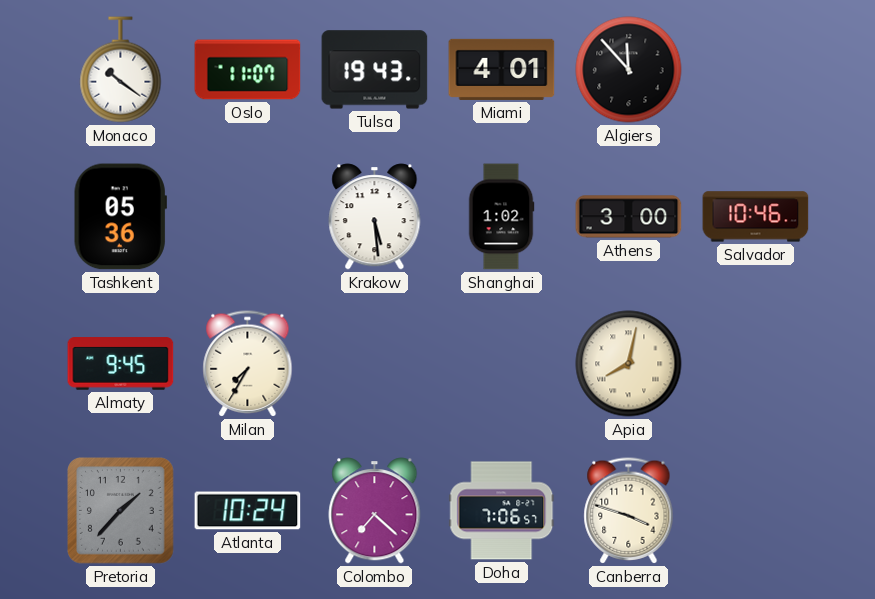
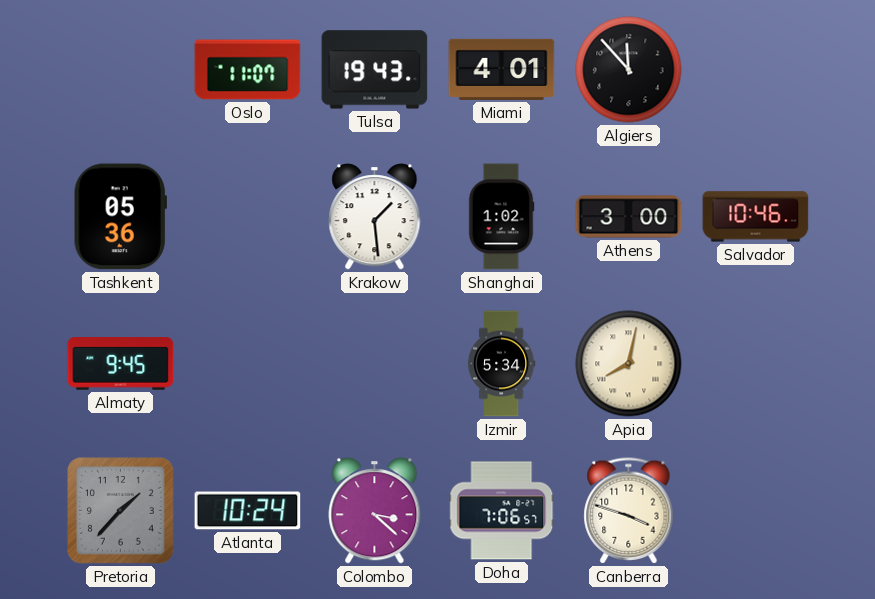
Monaco: 10:21 -> none (121, 70)
Krakow: 5:29 -> 1:29 (375, 217)
Milan: 7:35 -> none (248, 364)
Izmir: none -> 5:34 (501, 364)
Colombo: 7:22 -> 3:22 (375, 511)
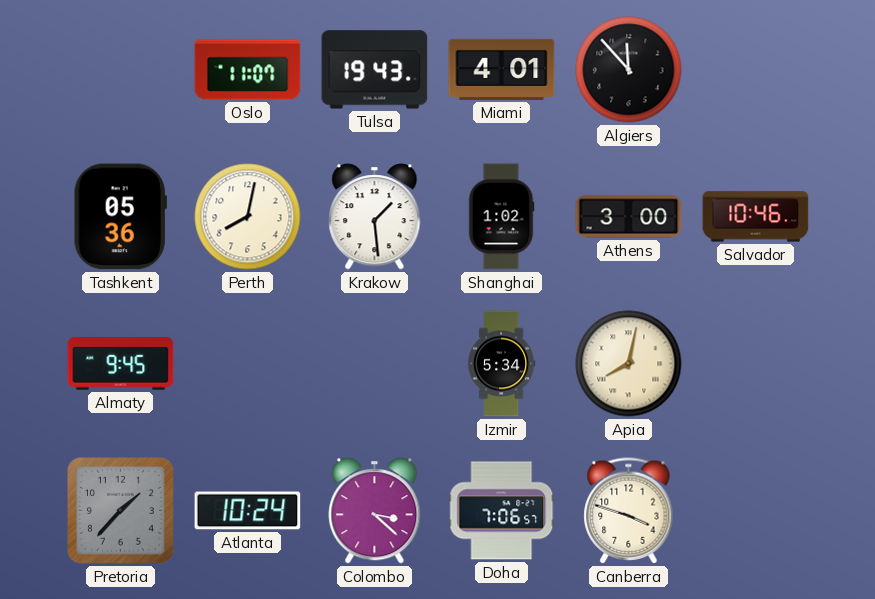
Perth: none -> 8:02 (248, 217)
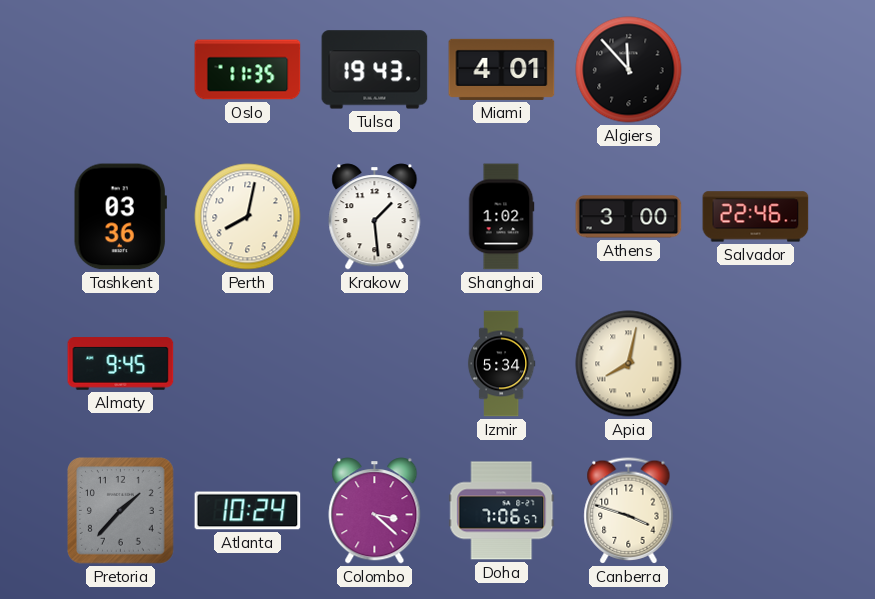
Oslo: 11:07 -> 11:35 (248, 70)
Tashkent: 05:36 -> 03:36 (120, 217)
Salvador: 10:46 -> 22:46 (756, 217)
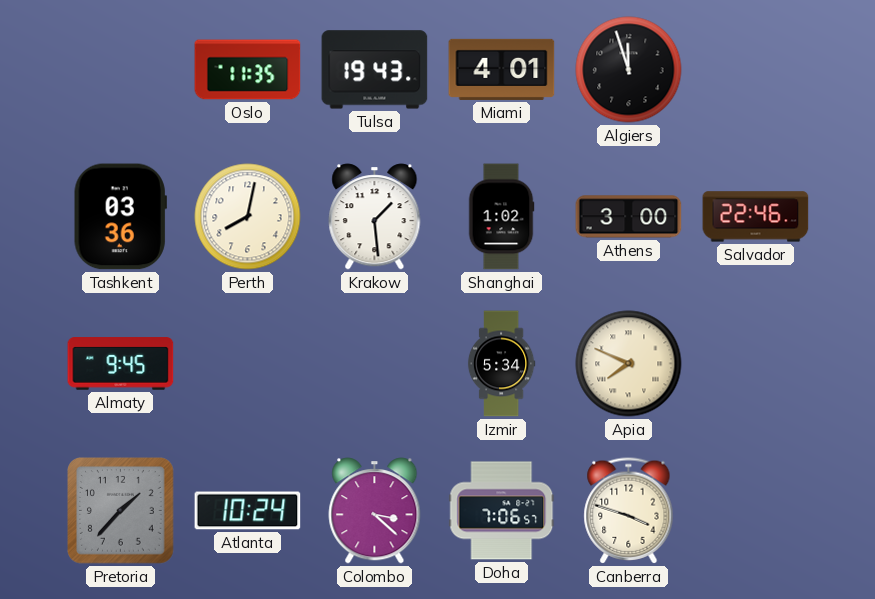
Algiers: 11:53 -> 11:57 (629, 70)
Apia: 8:02 -> 7:49 (629, 364)
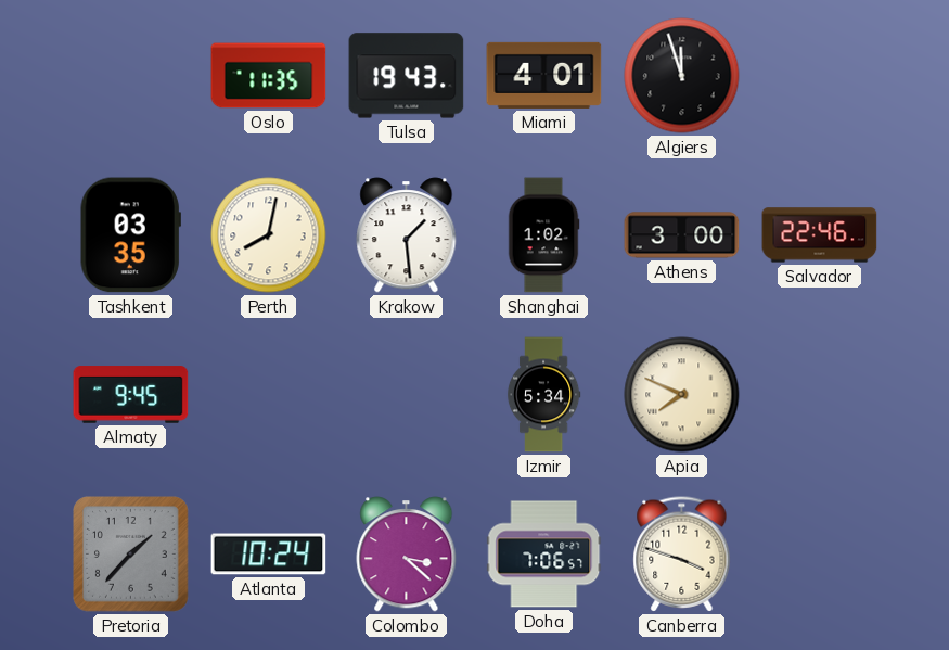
Tashkent: 03:36 -> 03:35 (130, 235)
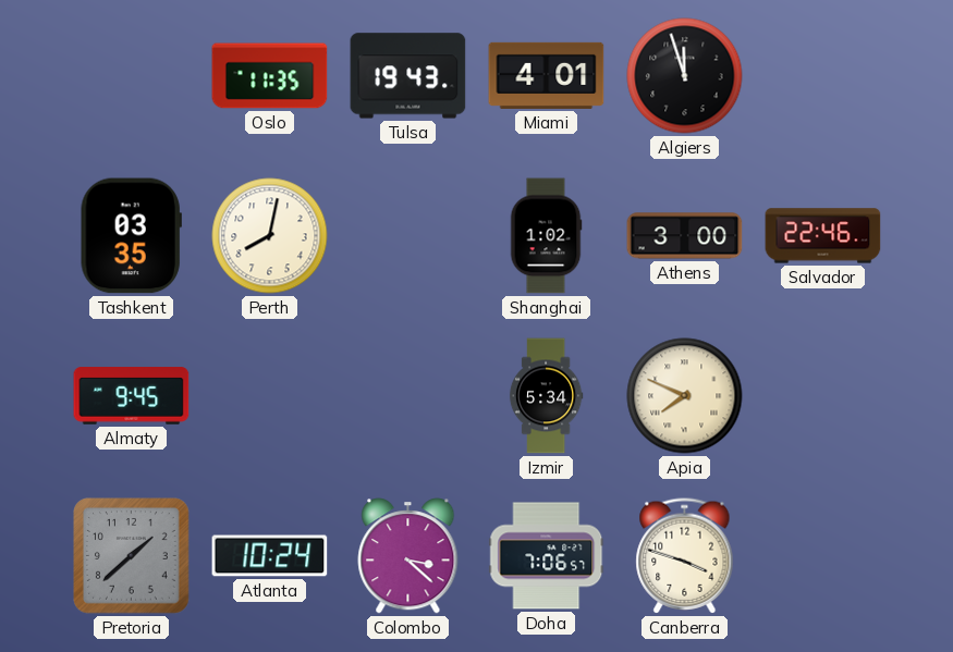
Krakow: 1:29 -> none (407, 235)
Pretoria: 1:37 -> 1:38 (132, 556)
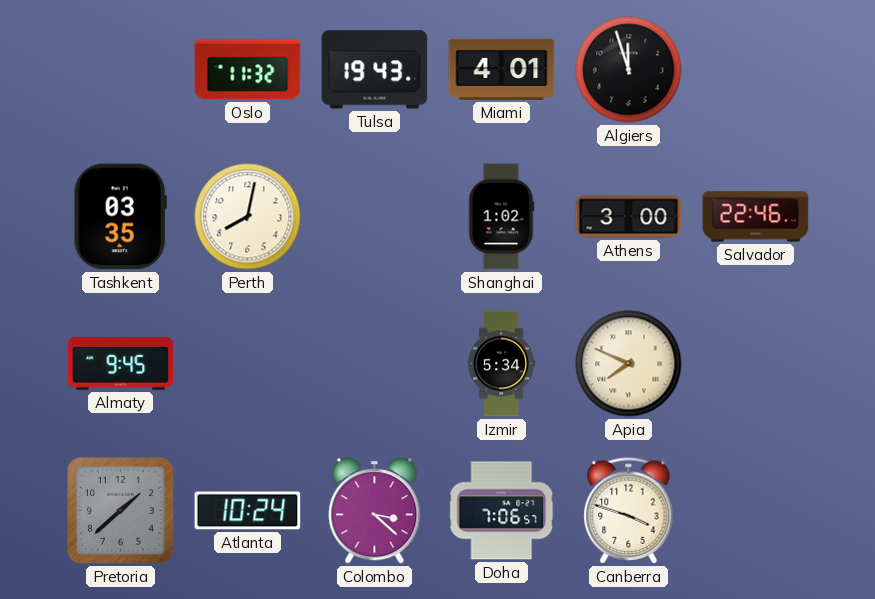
Oslo: 11:35 -> 11:32 (248, 70)
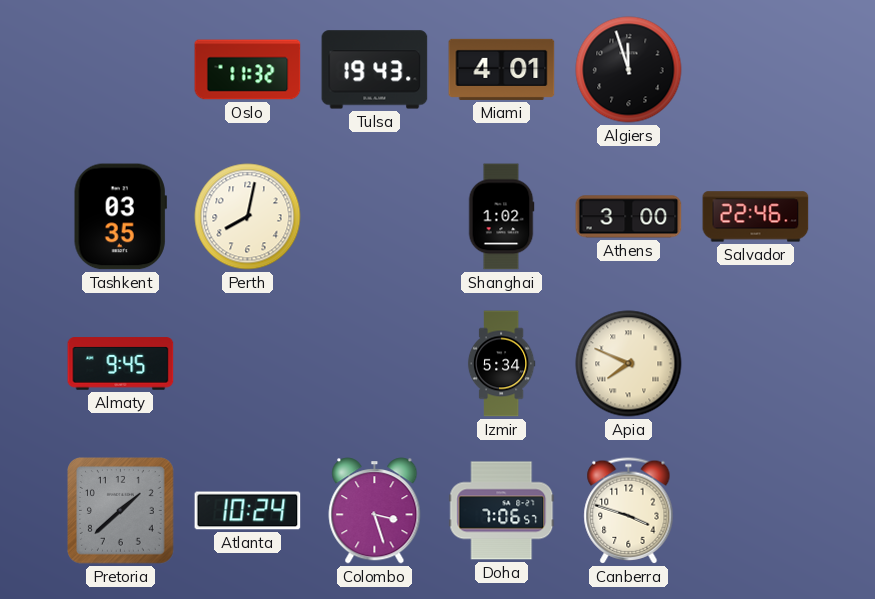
Colombo: 3:22 -> 3:27 (375, 511)
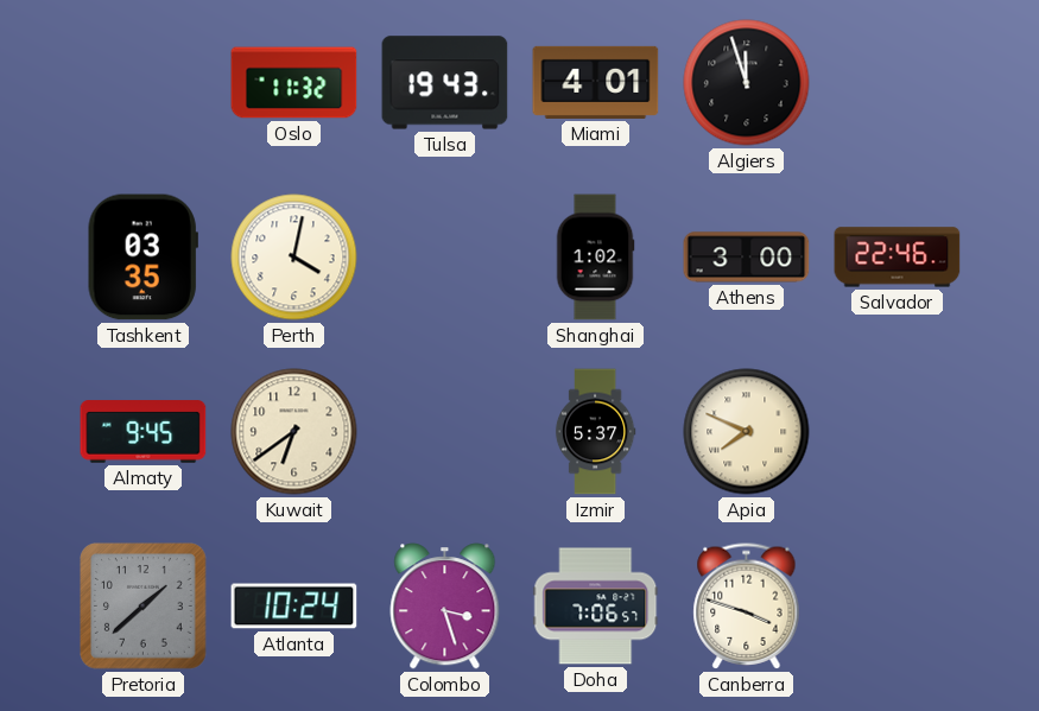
Perth: 8:02 -> 4:02 (294, 258)
Kuwait: none -> 6:39 (294, 432)
Izmir: 5:34 -> 5:37 (595, 432)
